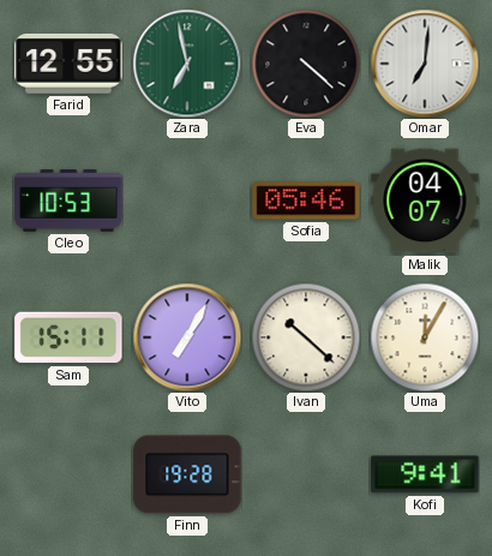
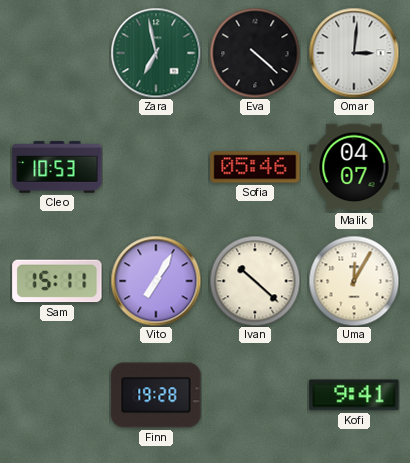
Farid: 12:55 -> none (68, 64)
Omar: 7:01 -> 3:01 (354, 53)
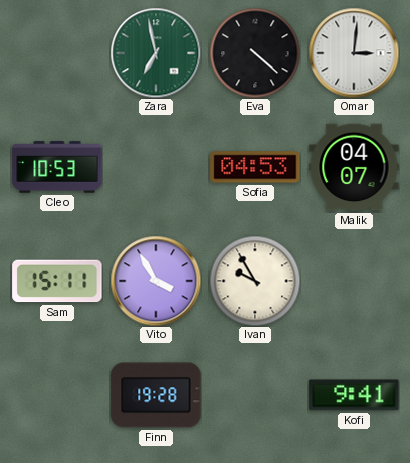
Sofia: 05:46 -> 04:53 (255, 167)
Vito: 7:05 -> 3:55 (156, 281)
Ivan: 10:22 -> 9:55 (255, 281)
Uma: 12:05 -> none (354, 281)
